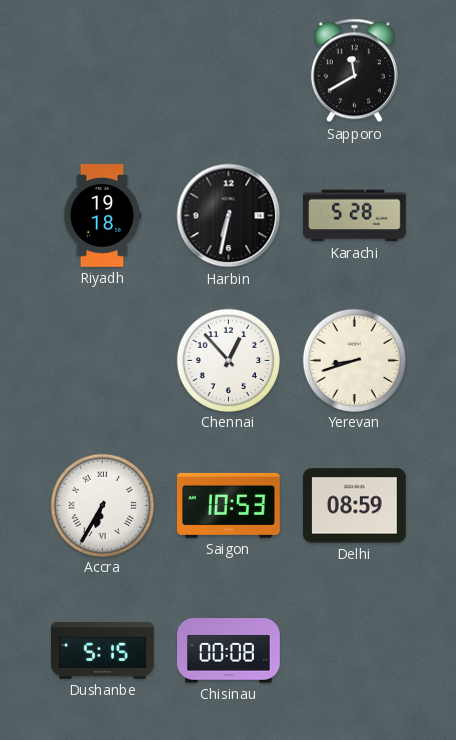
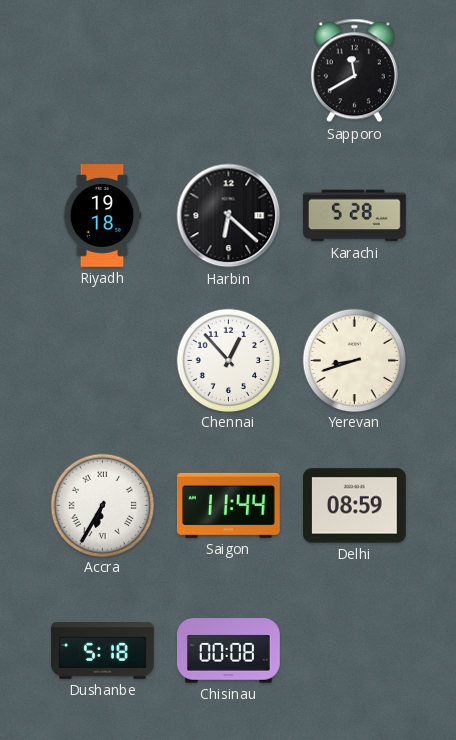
Harbin: 6:32 -> 6:22 (229, 216)
Saigon: 10:53 -> 11:44 (228, 505)
Dushanbe: 5:15 -> 5:18 (103, 651)
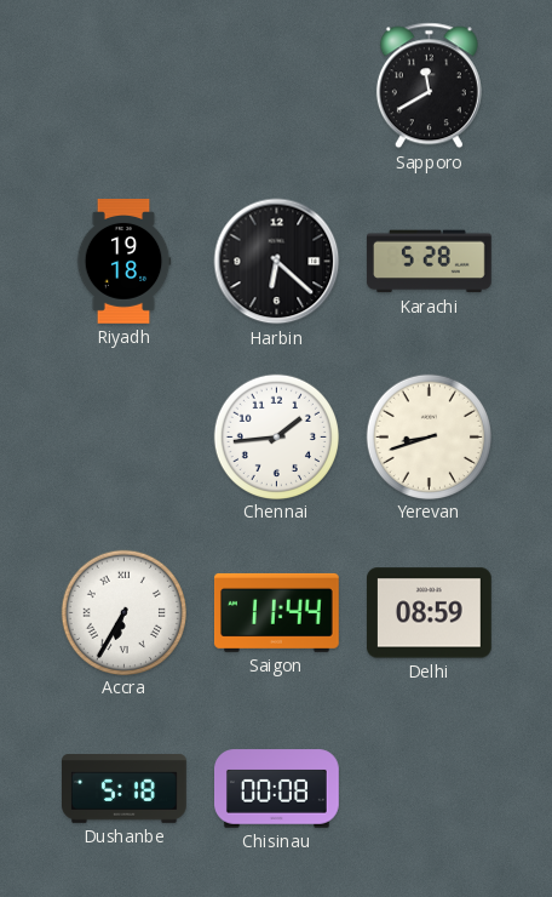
Chennai: 12:53 -> 1:44 (276, 436)
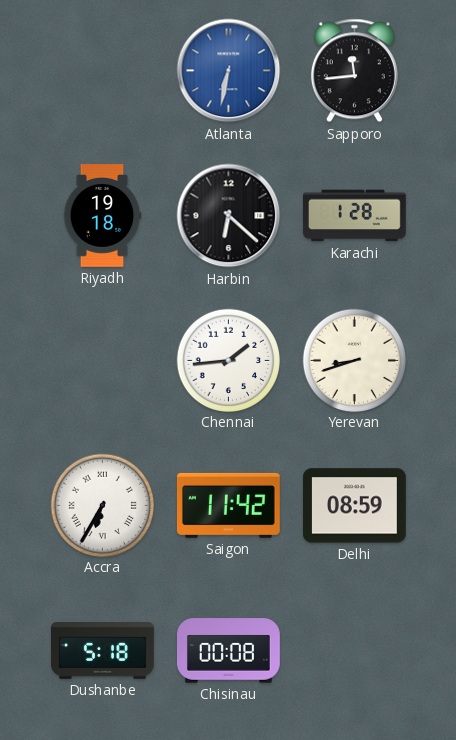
Atlanta: none -> 6:32 (229, 71)
Sapporo: 11:40 -> 11:44 (354, 71)
Karachi: 5:28 -> 1:28 (354, 216)
Saigon: 11:44 -> 11:42 (228, 505)
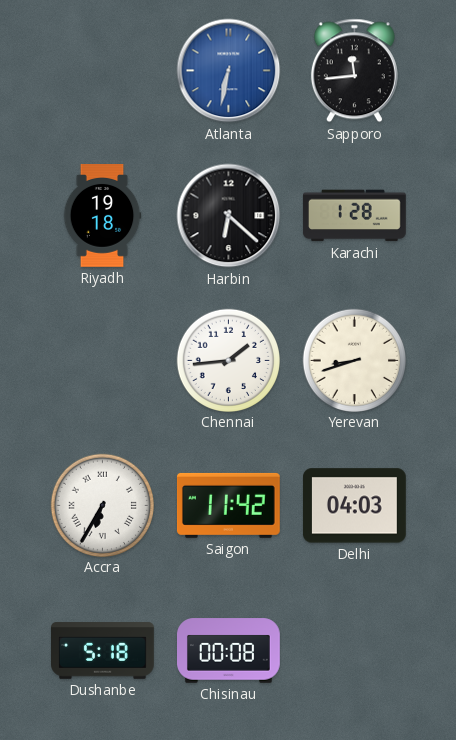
Delhi: 08:59 -> 04:03 (354, 506)
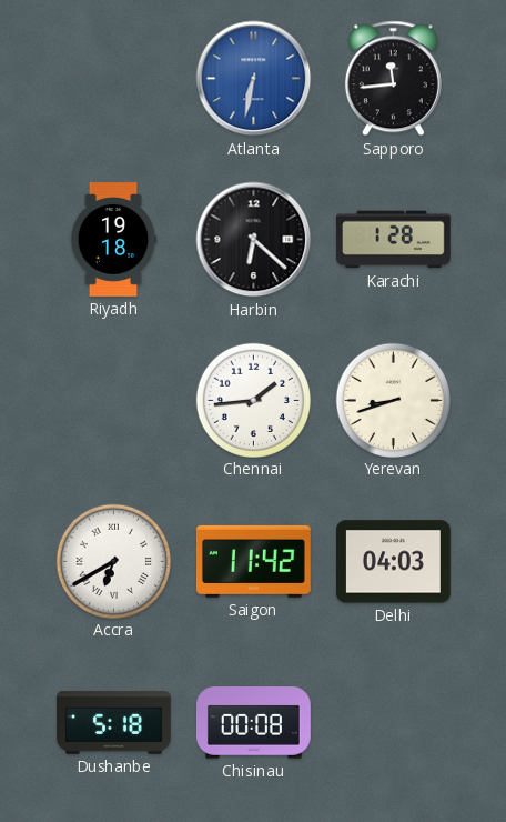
Accra: 6:35 -> 6:40 (113, 561)
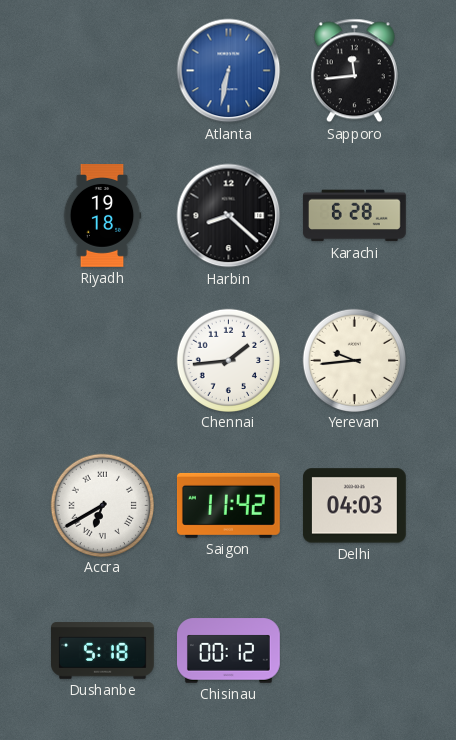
Harbin: 6:22 -> 8:22 (229, 216)
Karachi: 1:28 -> 6:28 (354, 216)
Yerevan: 8:42 -> 9:44 (354, 360)
Chisinau: 00:08 -> 00:12 (229, 651)
